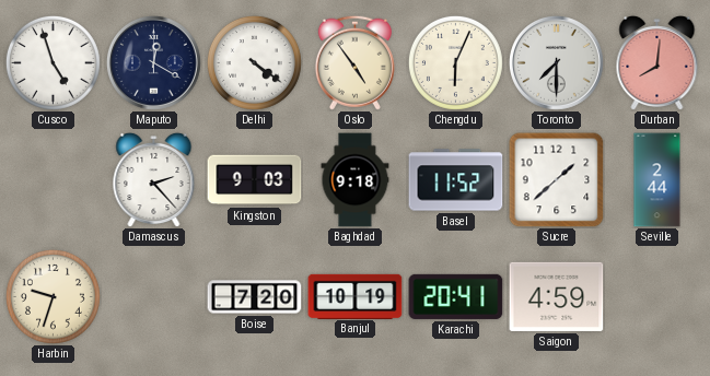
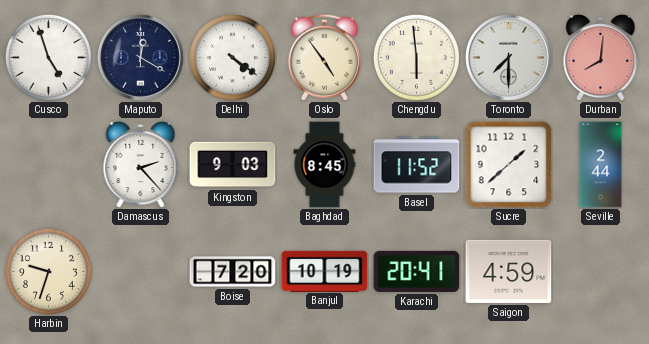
Chengdu: 6:04 -> 5:59 (416, 57)
Baghdad: 9:18 -> 8:45 (325, 165)
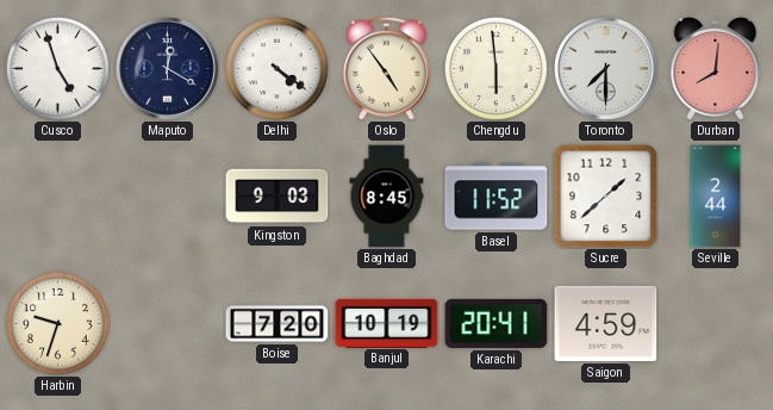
Damascus: 2:23 -> none (141, 164)
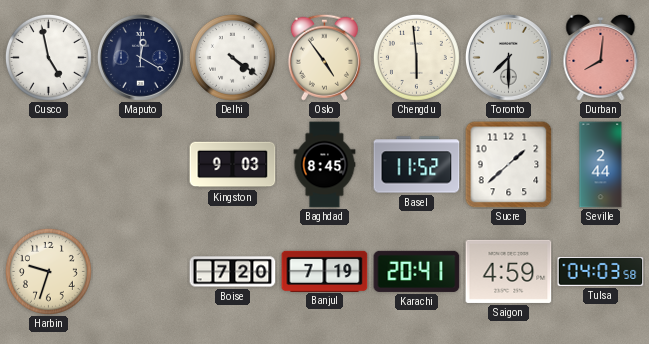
Cusco: 4:57 -> 4:58 (48, 57)
Banjul: 10:19 -> 7:19 (325, 271)
Tulsa: none -> 04:03 (601, 271)
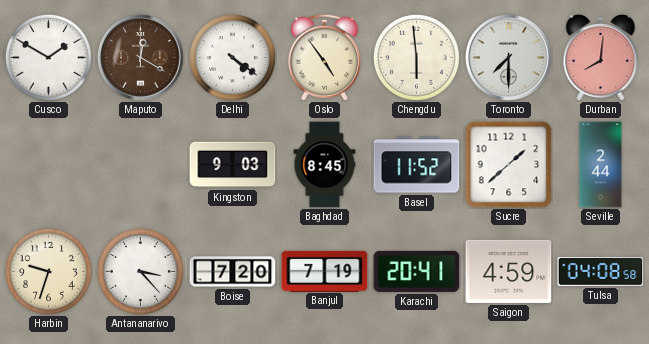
Cusco: 4:58 -> 1:50 (48, 57)
Maputo dial: navy -> brown (140, 57)
Antananarivo: none -> 3:23 (140, 271)
Tulsa: 04:03 -> 04:08 (601, 271)
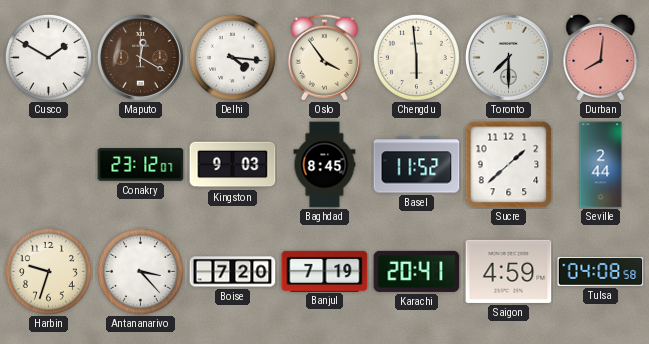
Delhi: 4:21 -> 4:16 (232, 57)
Oslo: 4:54 -> 3:54 (324, 57)
Conakry: none -> 23:12 (141, 165)
